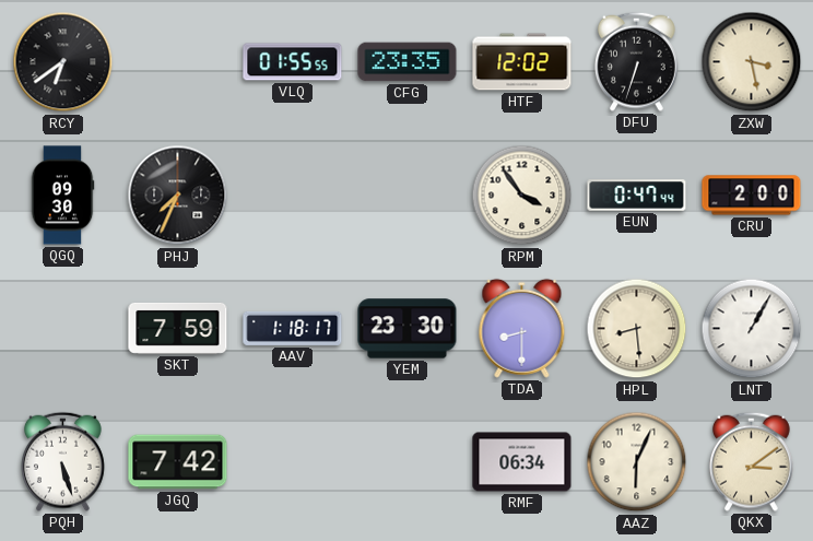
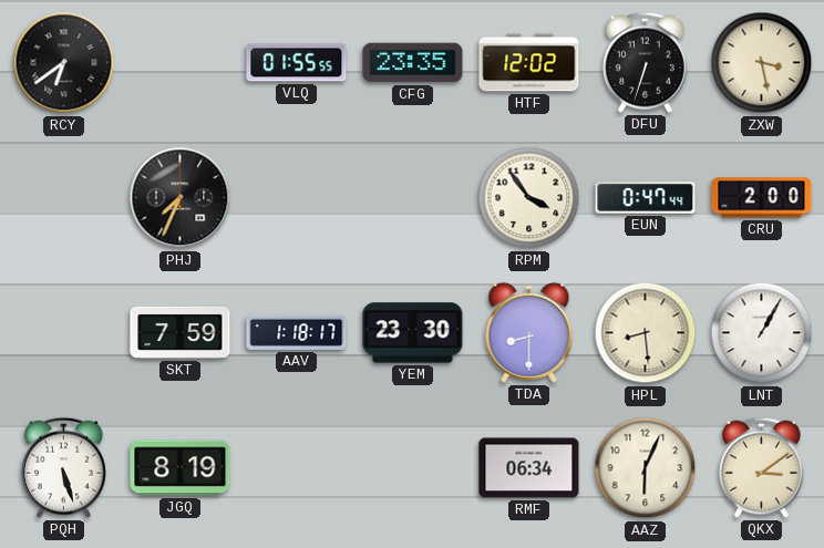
QGQ: 09:30 -> none (62, 196)
JGQ: 7:42 -> 8:19 (181, 468)
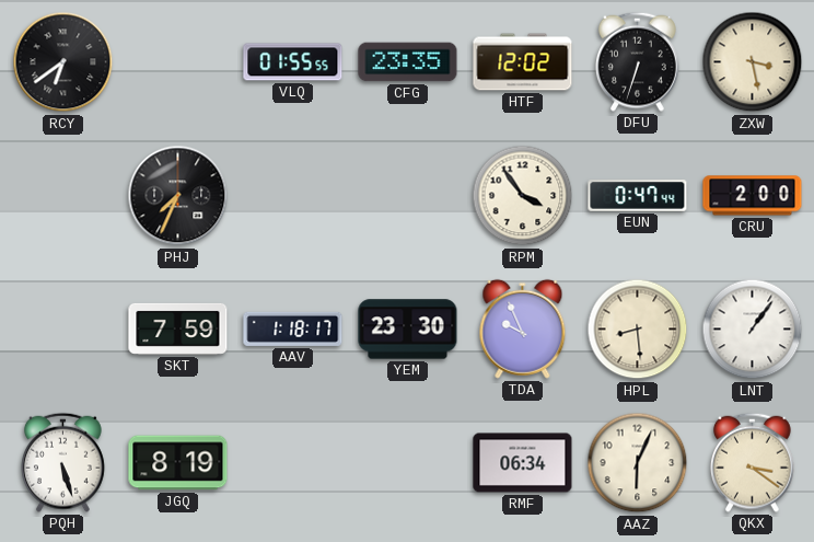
TDA: 8:30 -> 9:56 (523, 328)
LNT: 1:05 -> 1:06 (753, 330)
QKX: 3:09 -> 3:21 (752, 462)
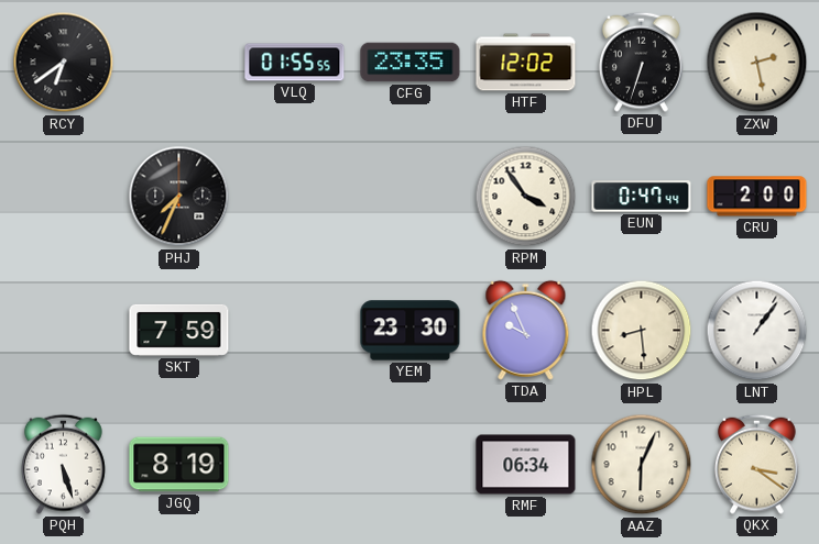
ZXW: 3:28 -> 2:28 (757, 63)
AAV: 1:18 -> none (293, 328)
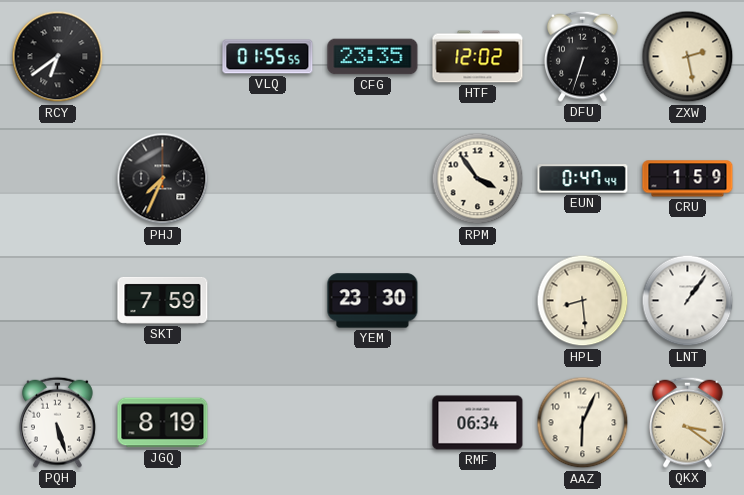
CRU: 2:00 -> 1:59 (688, 179)
TDA: 9:56 -> none (526, 330)
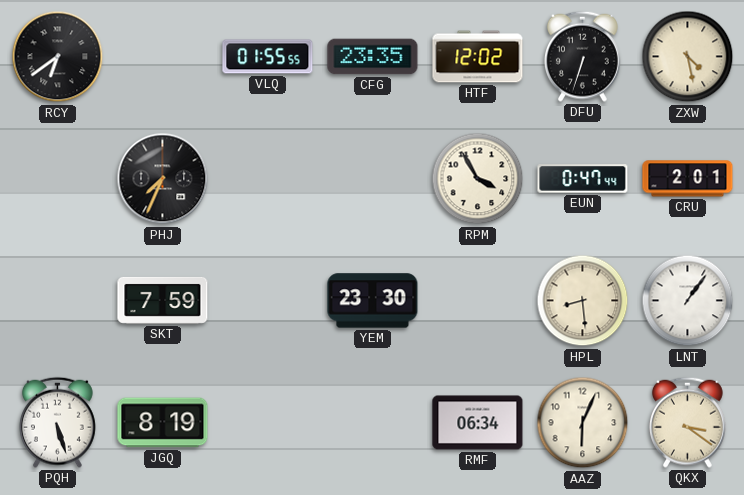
ZXW: 2:28 -> 4:28 (688, 57)
RPM: 3:54 -> 3:55 (478, 179)
CRU: 1:59 -> 2:01 (688, 179)
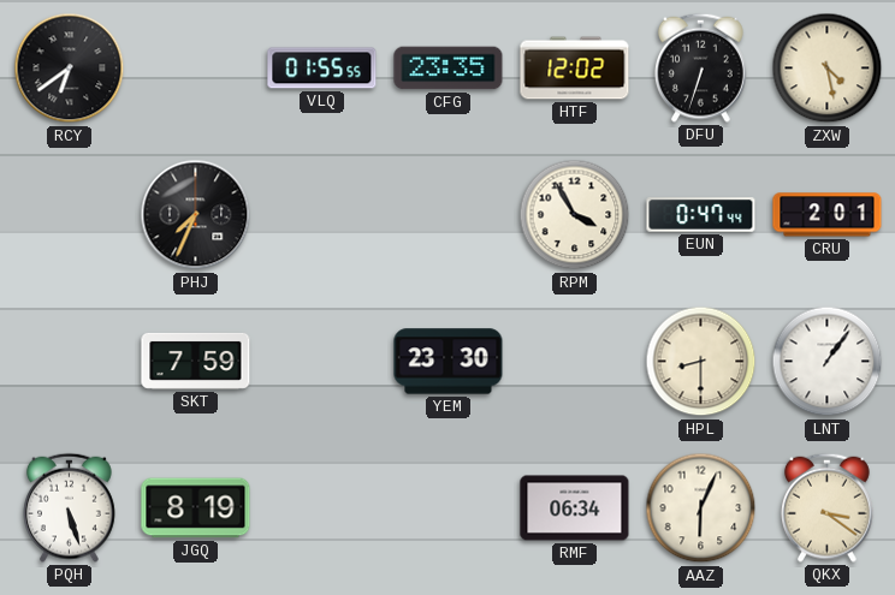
HPL: 8:29 -> 8:30 (701, 362)
